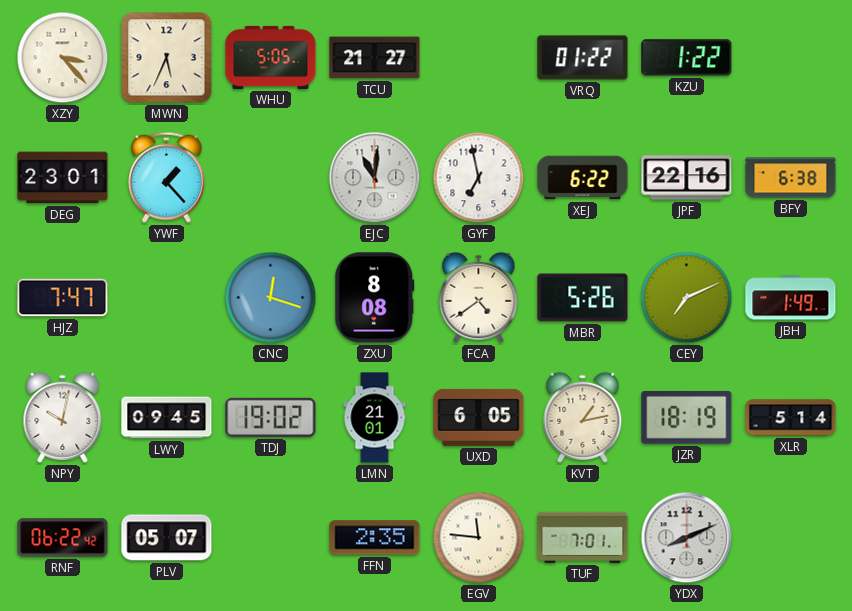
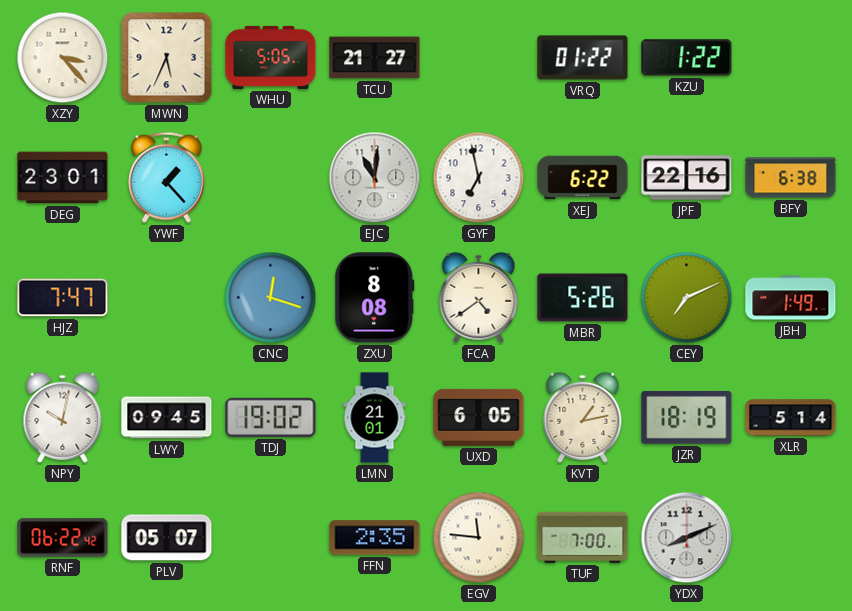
TUF: 7:01 -> 7:00 (583, 537)
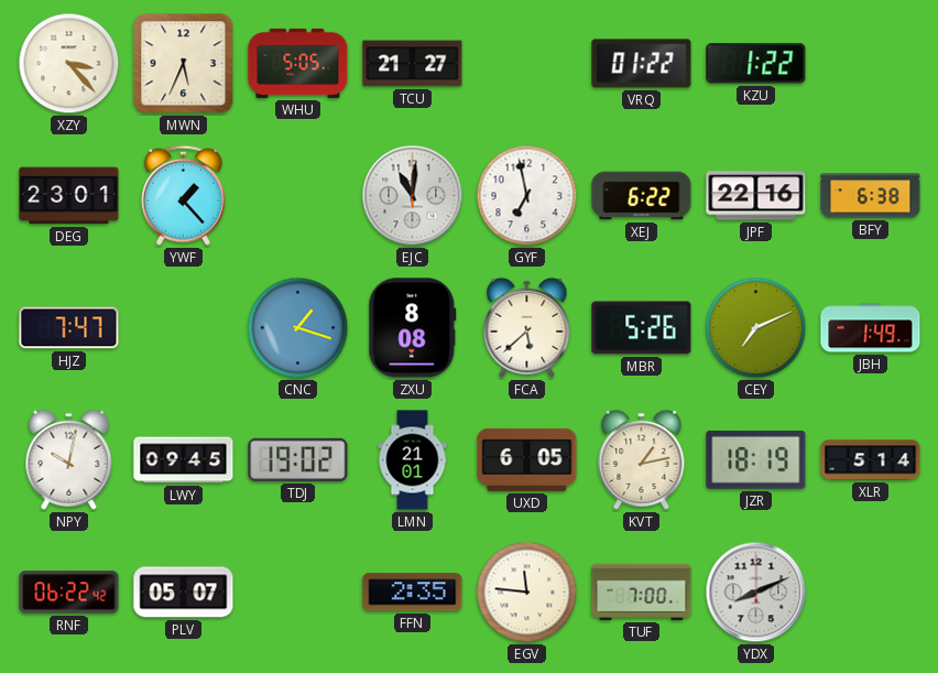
CNC: 12:18 -> 1:18 (298, 328)
FCA: 4:39 -> 5:38 (527, 327)
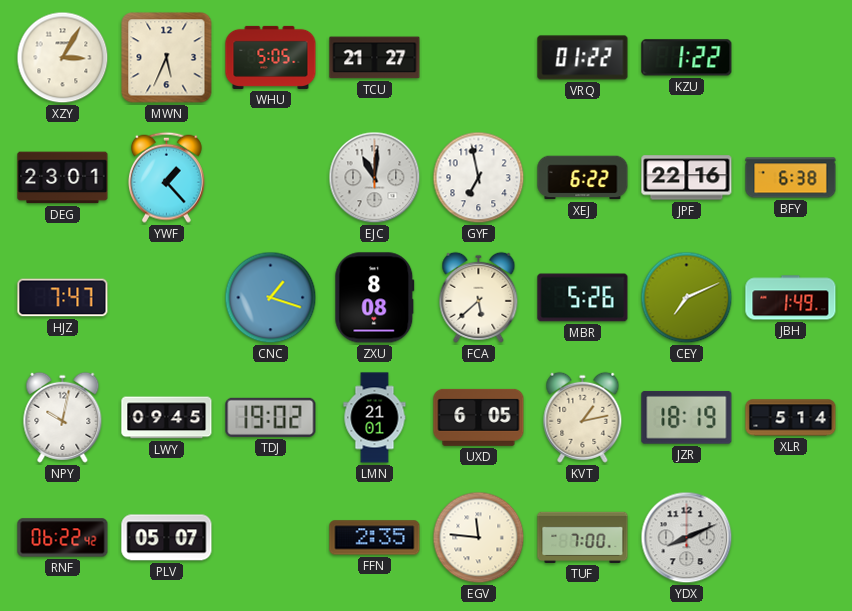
XZY: 3:23 -> 3:05 (63, 58)
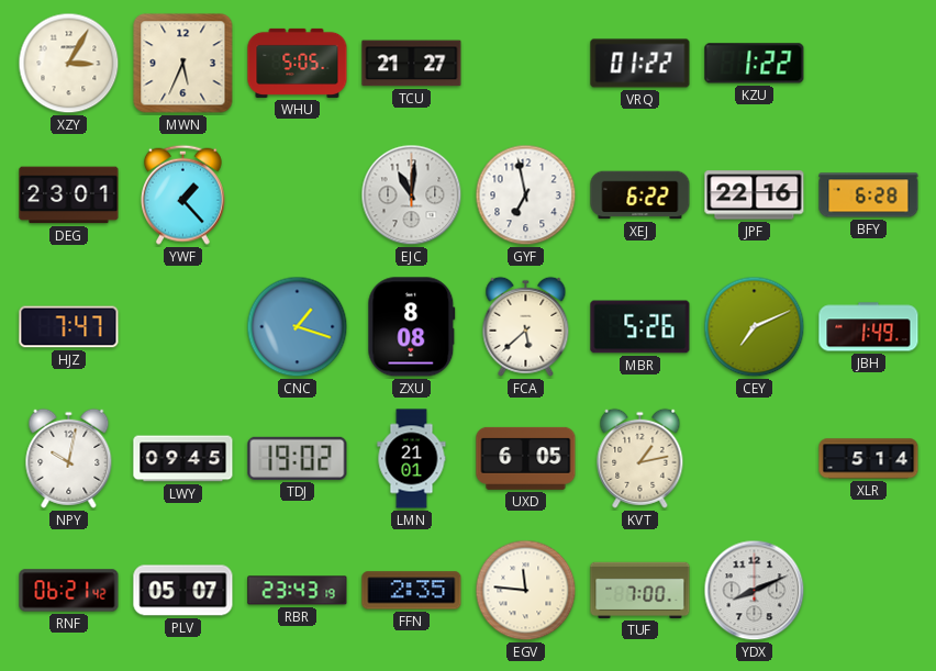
BFY: 6:38 -> 6:28 (869, 195)
JZR: 18:19 -> none (687, 417)
RNF: 06:22 -> 06:21 (69, 591)
RBR: none -> 23:43 (298, 591)
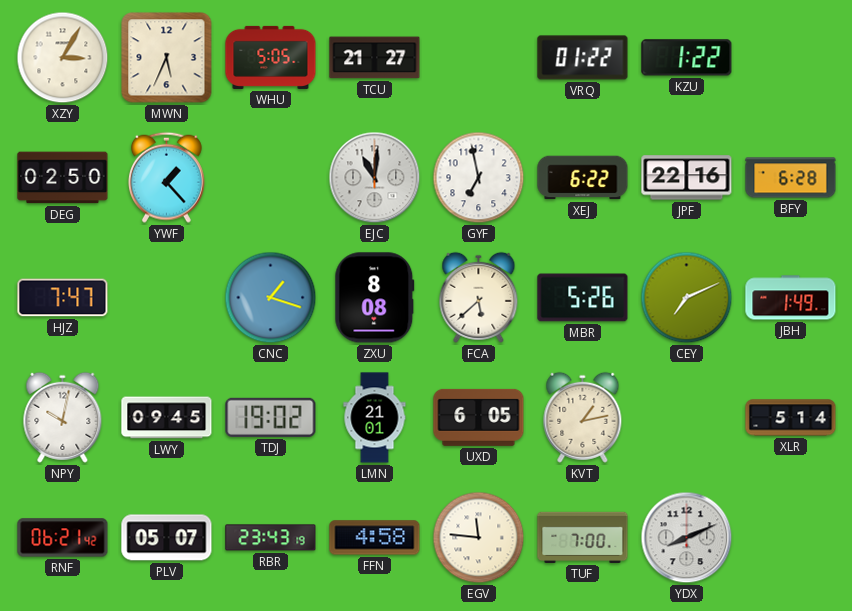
DEG: 23:01 -> 02:50 (63, 178)
FFN: 2:35 -> 4:58 (375, 538)
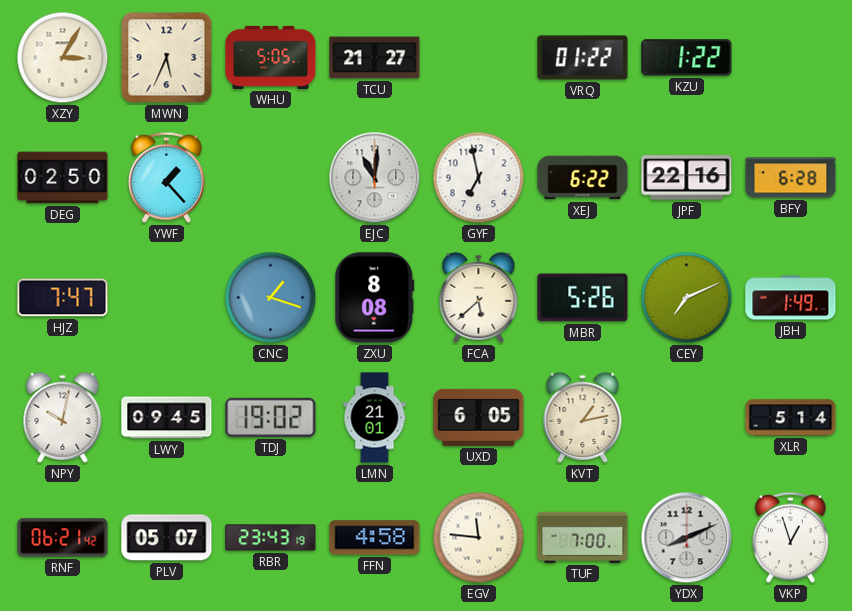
VKP: none -> 12:57 (790, 537)
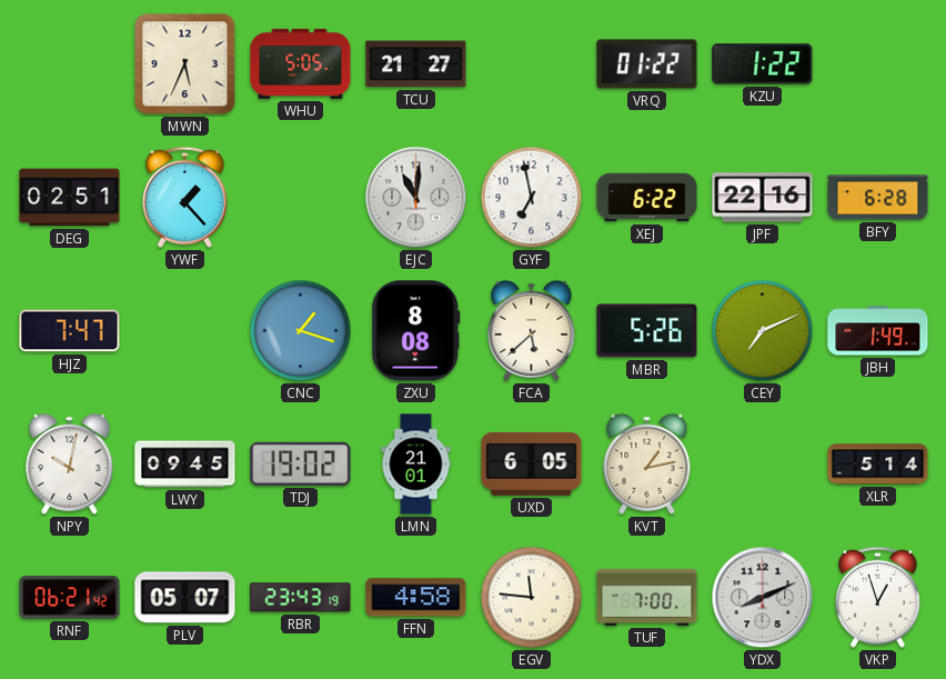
XZY: 3:05 -> none (63, 58)
DEG: 02:50 -> 02:51 (70, 198)
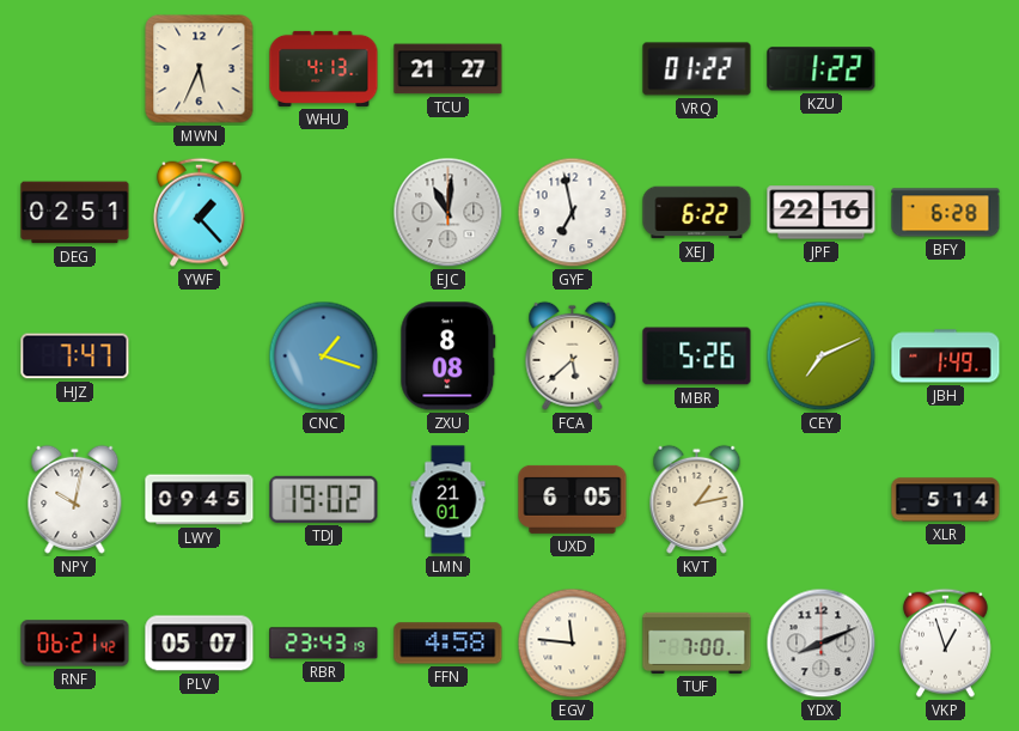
WHU: 5:05 -> 4:13 (324, 68)
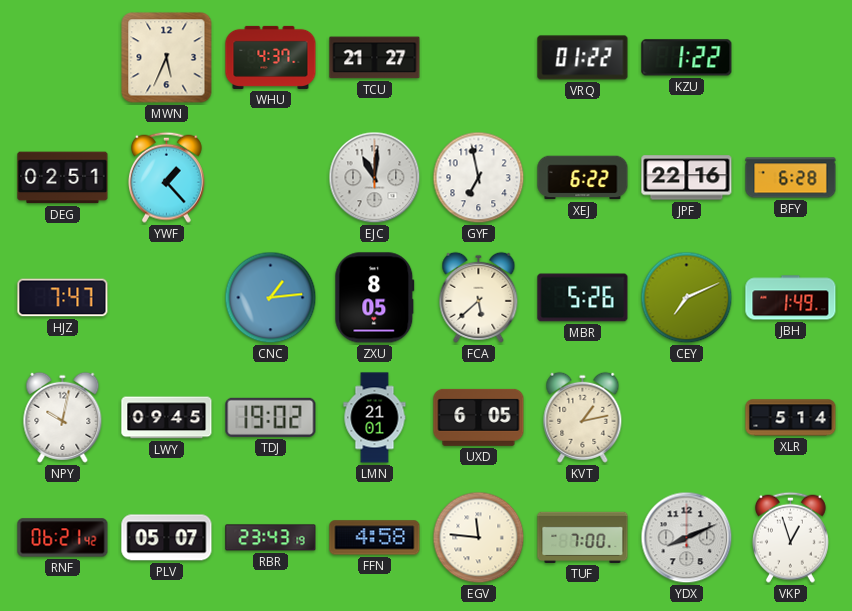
WHU: 4:13 -> 4:37 (271, 57)
CNC: 1:18 -> 1:14 (271, 298)
ZXU: 8:08 -> 8:05 (375, 298)
